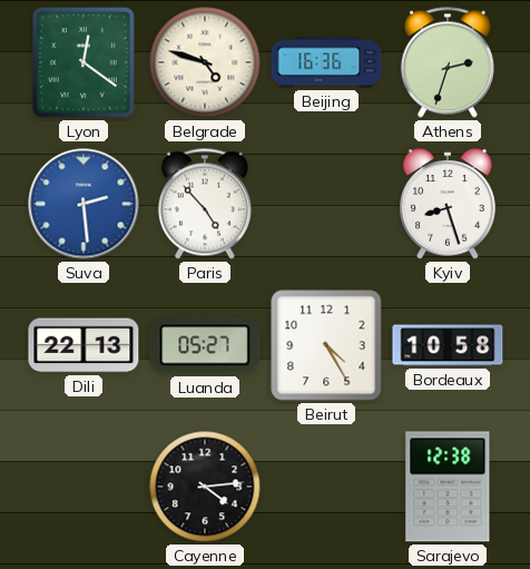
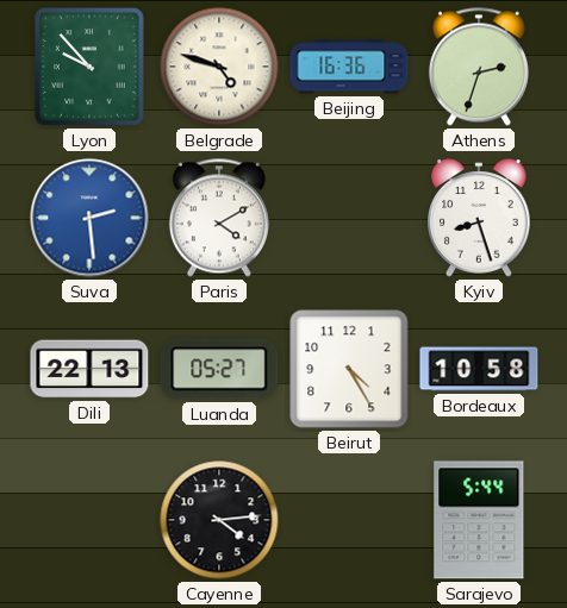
Lyon: 12:21 -> 9:53 (91, 68)
Paris: 4:53 -> 4:10 (219, 218)
Sarajevo: 12:38 -> 5:44 (479, 520)
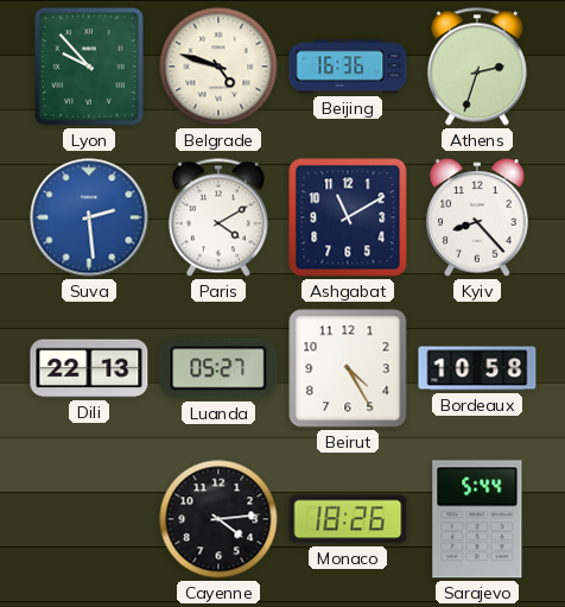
Ashgabat: none -> 11:10 (348, 217)
Kyiv: 8:27 -> 8:23 (477, 217)
Monaco: none -> 18:26 (348, 519)
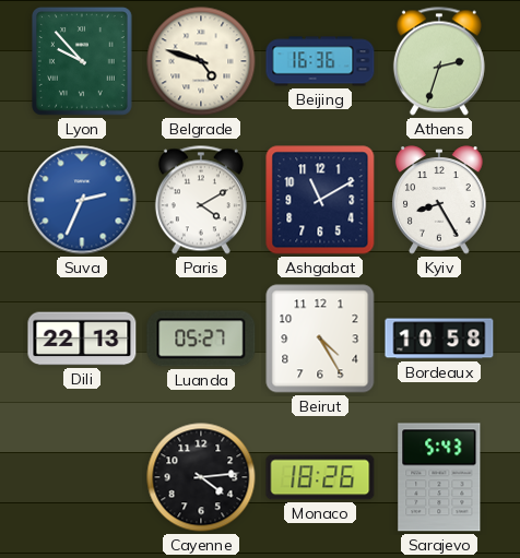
Suva: 2:29 -> 2:34 (82, 200)
Kyiv: 8:23 -> 8:25 (439, 200)
Sarajevo: 5:44 -> 5:43 (439, 477)
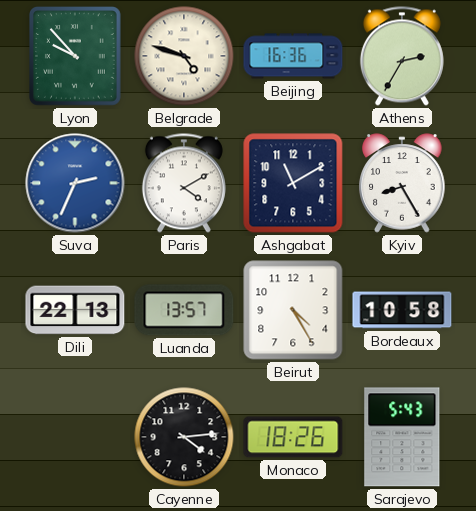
Athens: 2:33 -> 2:35 (402, 56)
Luanda: 05:27 -> 13:57 (184, 310)
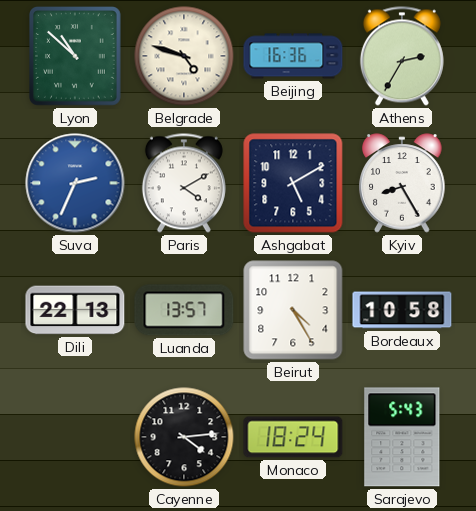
Lyon: 9:53 -> 10:52 (76, 57)
Ashgabat: 11:10 -> 5:10 (293, 183)
Monaco: 18:26 -> 18:24 (293, 437)
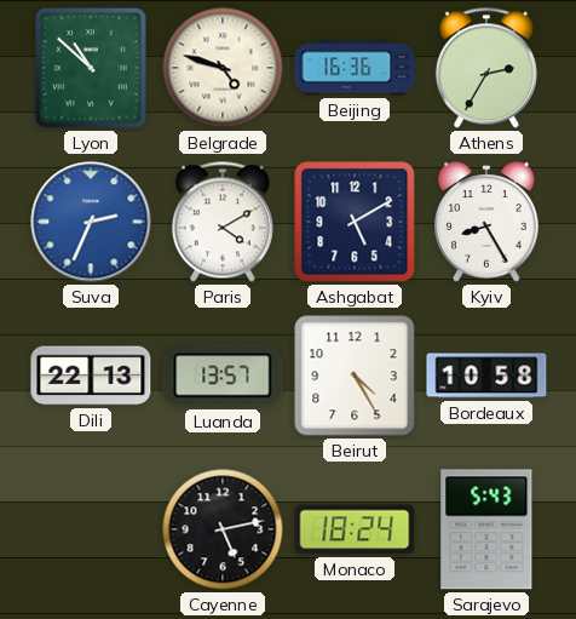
Cayenne: 4:14 -> 5:13 (223, 529)
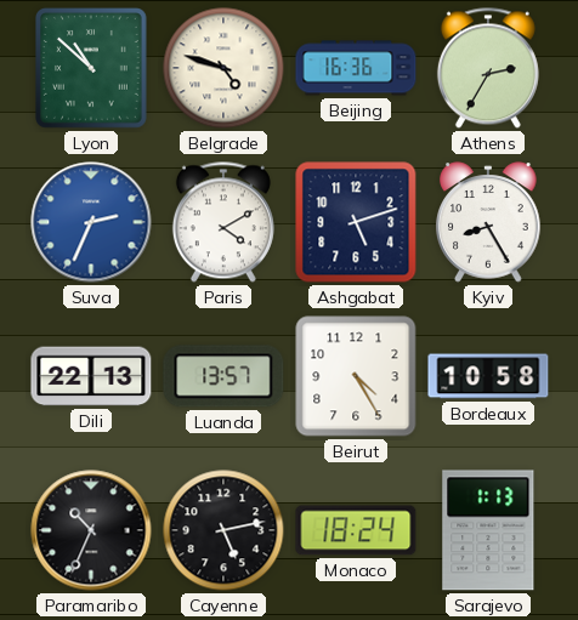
Ashgabat: 5:10 -> 5:12 (356, 222)
Paramaribo: none -> 10:34 (91, 530)
Sarajevo: 5:43 -> 1:13 (488, 530)
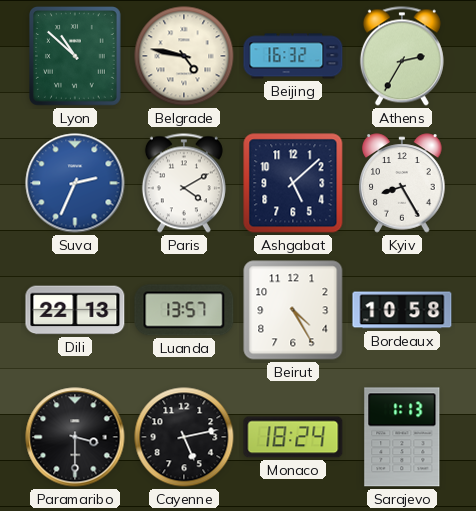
Belgrade: 4:48 -> 4:47 (184, 56)
Beijing: 16:36 -> 16:32 (293, 56)
Ashgabat: 5:12 -> 5:08 (293, 183)
Paramaribo: 10:34 -> 3:30 (75, 437)
